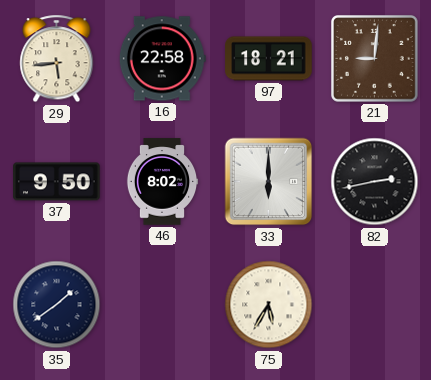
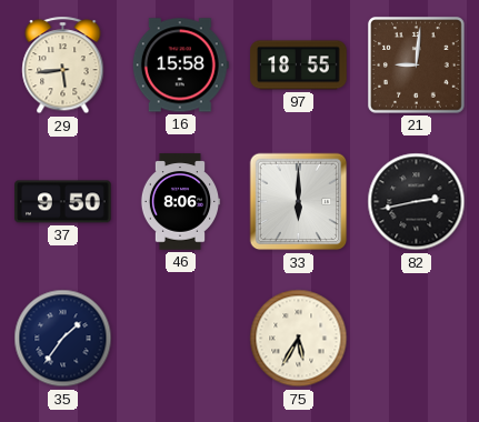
16: 22:58 -> 15:58 (180, 66)
97: 18:21 -> 18:55 (299, 66)
46: 8:02 -> 8:06 (180, 202)
35: 1:39 -> 1:36 (63, 339)
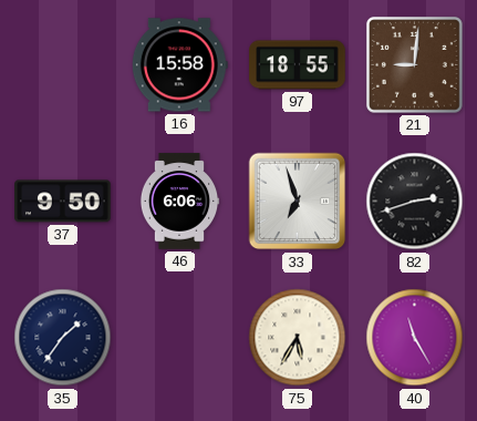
29: 5:44 -> none (63, 66)
46: 8:06 -> 6:06 (179, 202)
33: 6:00 -> 6:57 (298, 202)
82: 2:43 -> 2:42 (415, 202)
40: none -> 11:25 (415, 338)
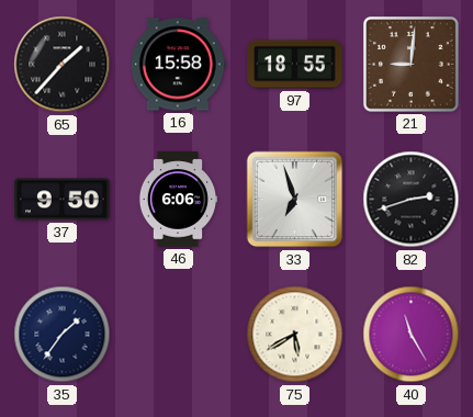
65: none -> 1:37 (63, 65)
75: 5:35 -> 5:40 (295, 335)
